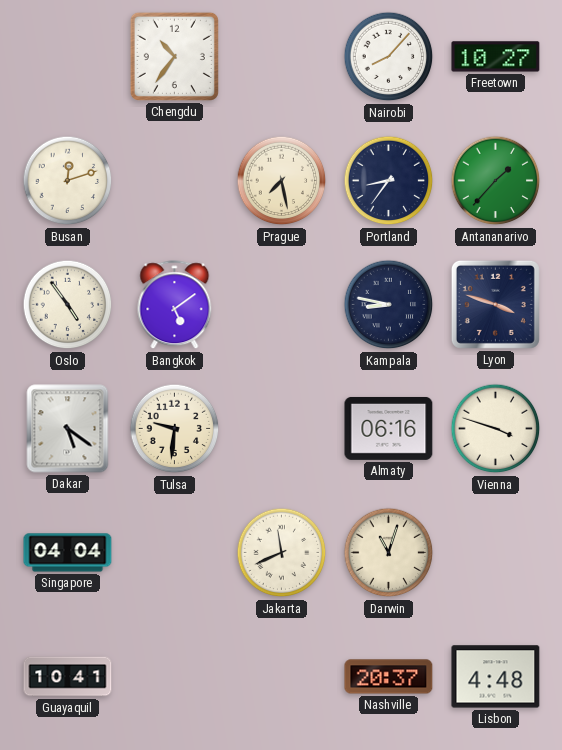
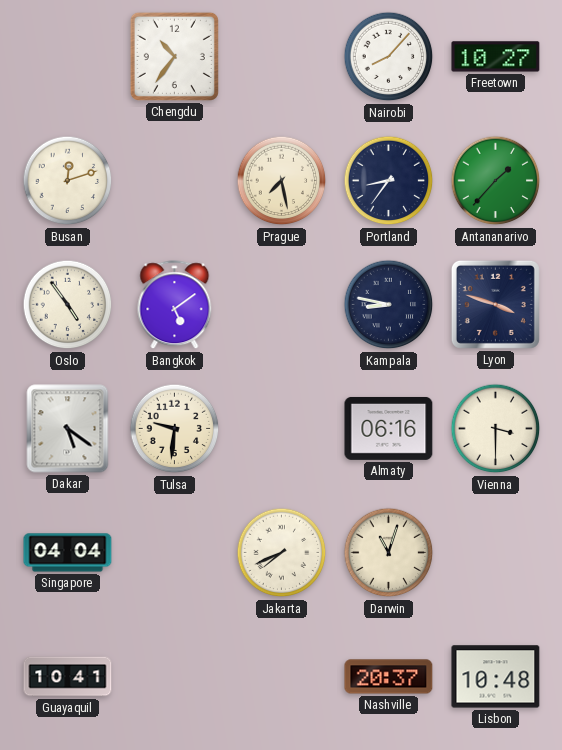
Vienna: 3:48 -> 3:30 (496, 429)
Jakarta: 11:41 -> 7:41 (282, 553)
Lisbon: 4:48 -> 10:48 (496, 677)
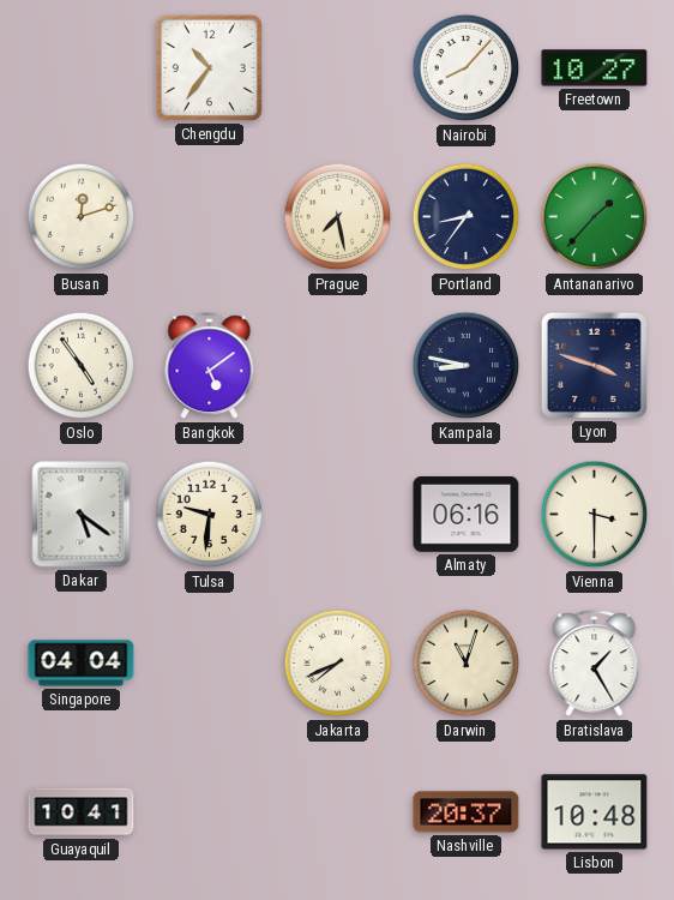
Bratislava: none -> 1:25 (595, 664)
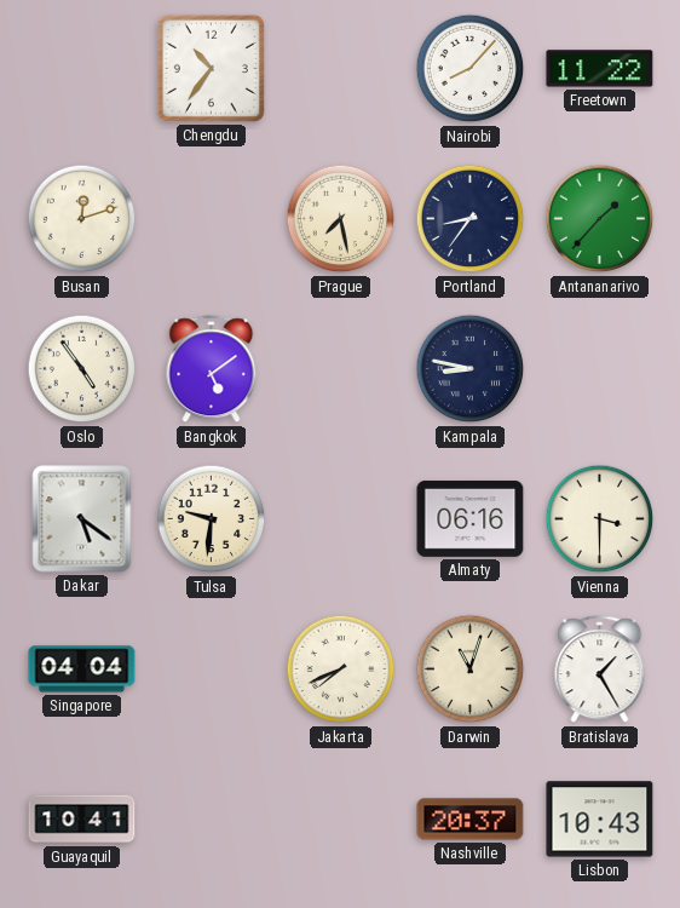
Freetown: 10:27 -> 11:22 (600, 69)
Lyon: 3:48 -> none (594, 365)
Lisbon: 10:48 -> 10:43 (600, 820)
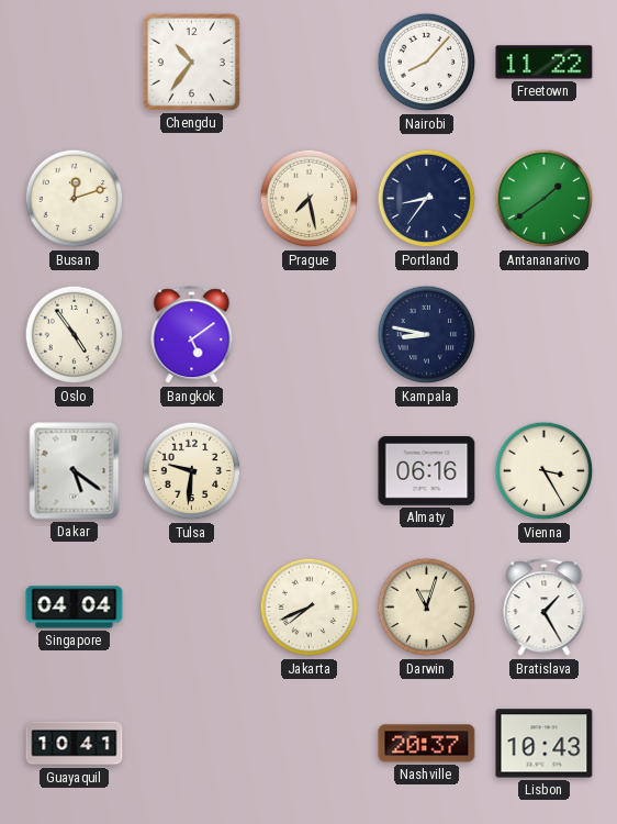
Antananarivo: 1:37 -> 1:39 (545, 199)
Vienna: 3:30 -> 3:25 (545, 471)
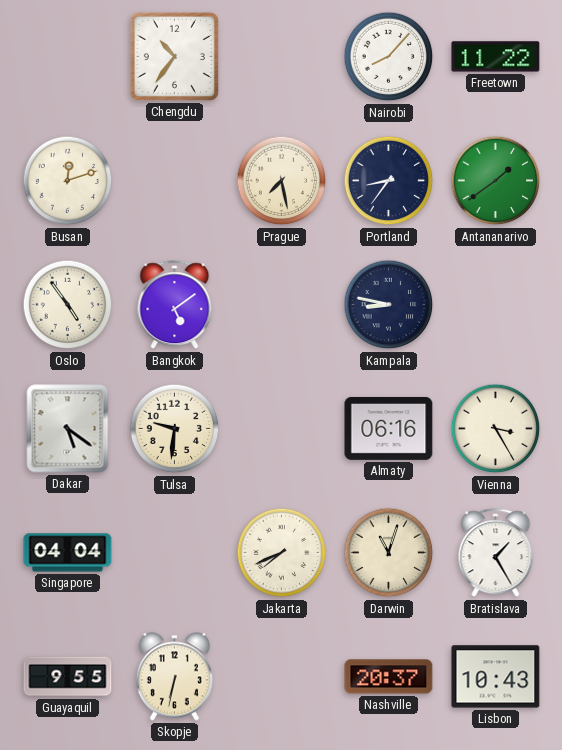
Guayaquil: 10:41 -> 9:55 (68, 677)
Skopje: none -> 6:32 (174, 677)
